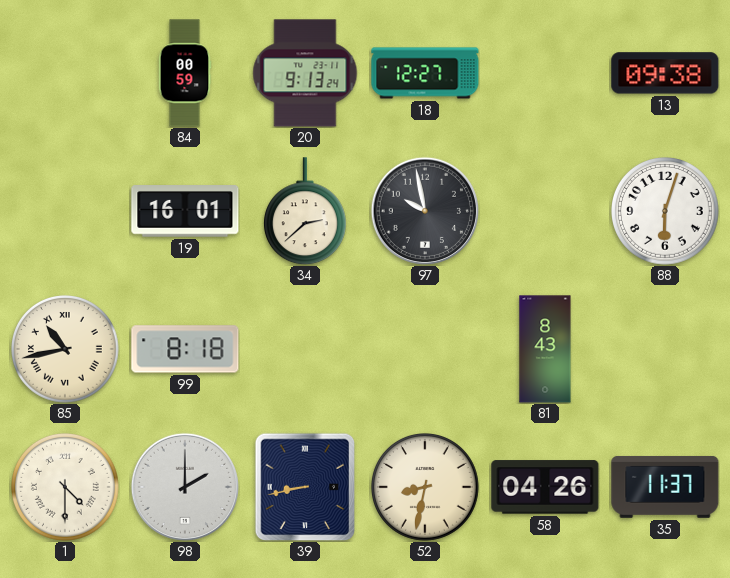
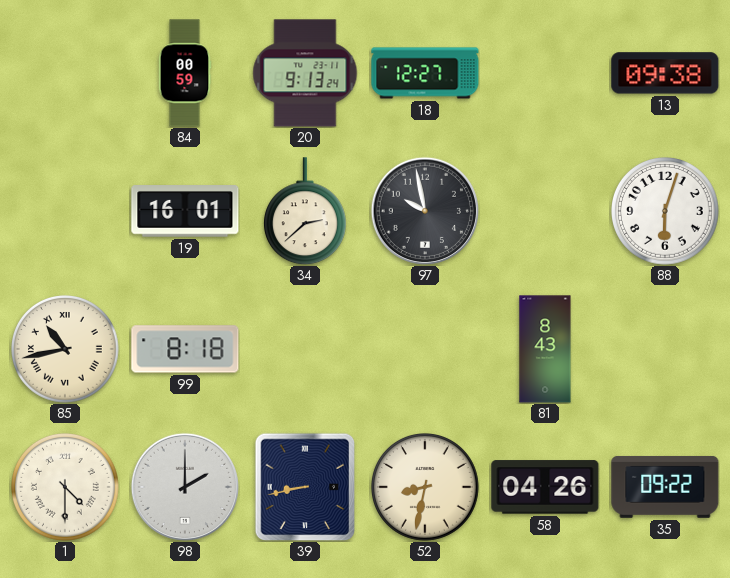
35: 11:37 -> 09:22 (665, 487)
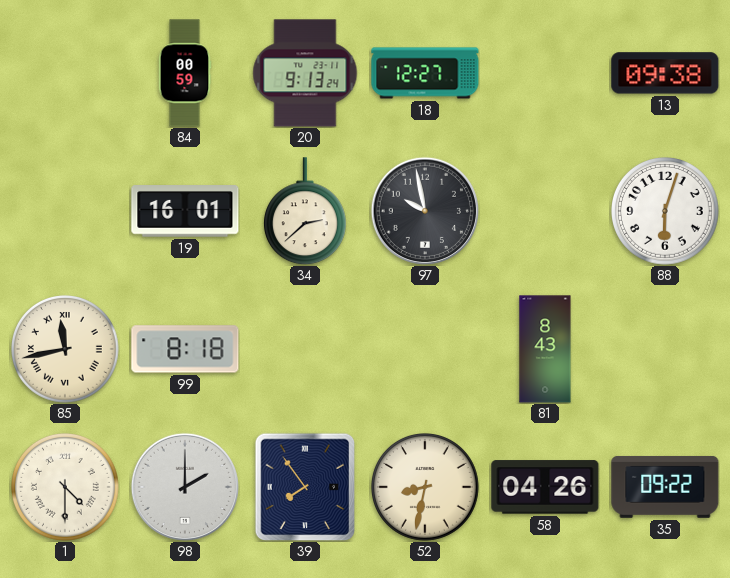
85: 10:43 -> 11:43 (66, 350)
39: 8:43 -> 7:54 (305, 487)
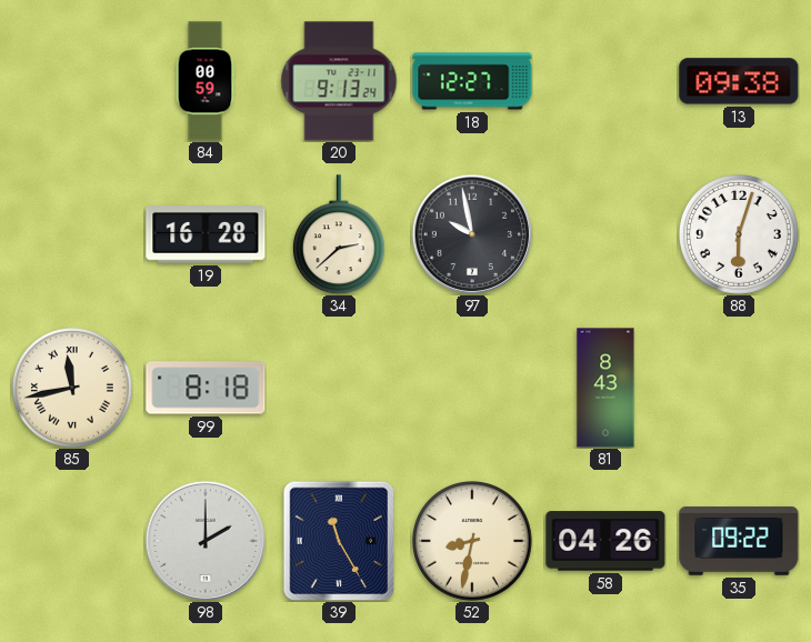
19: 16:01 -> 16:28 (206, 234)
1: 4:30 -> none (66, 488)
39: 7:54 -> 11:25 (339, 541)
